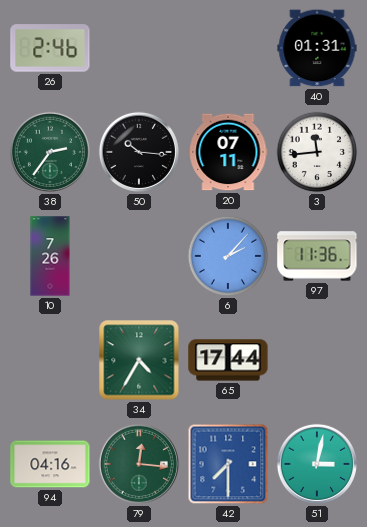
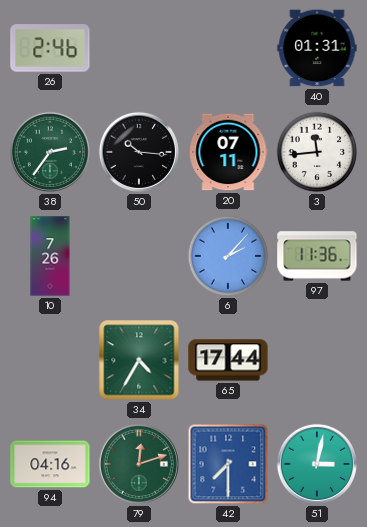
79: 12:16 -> 12:12 (139, 464)
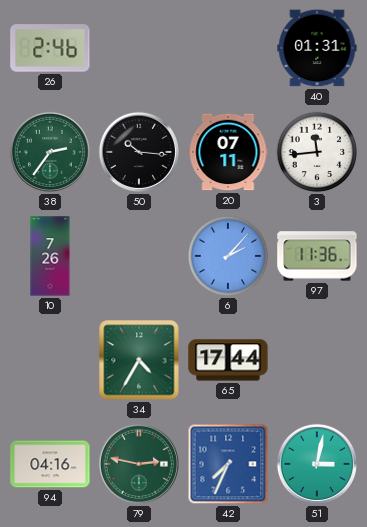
79: 12:12 -> 2:47 (139, 464)
42: 7:30 -> 7:34 (228, 464)
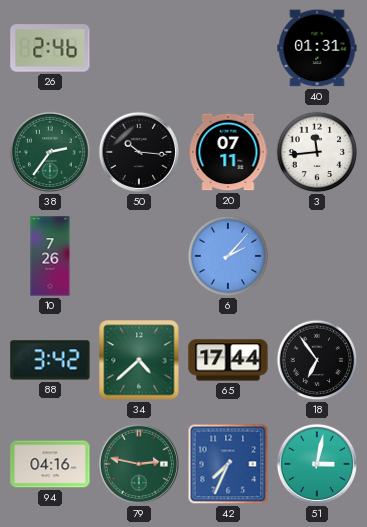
97: 11:36 -> none (317, 256)
88: none -> 3:42 (50, 360)
34: 4:35 -> 4:38 (139, 360)
18: none -> 6:54 (317, 360)
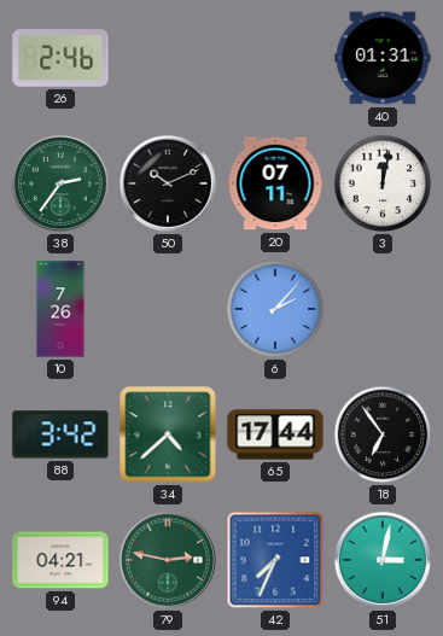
50: 10:16 -> 10:11 (168, 183)
3: 11:44 -> 12:02 (383, 183)
94: 04:16 -> 04:21 (60, 560)
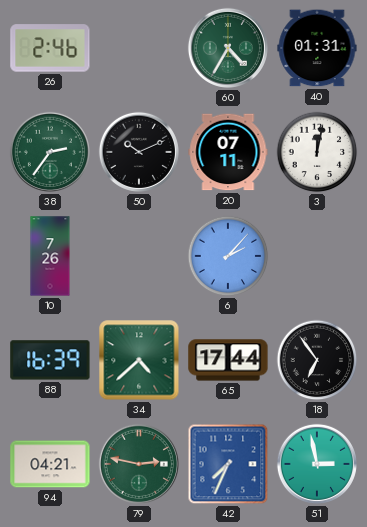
60: none -> 4:35 (228, 48)
88: 3:42 -> 16:39 (50, 360)
51: 3:02 -> 2:58 (317, 464)
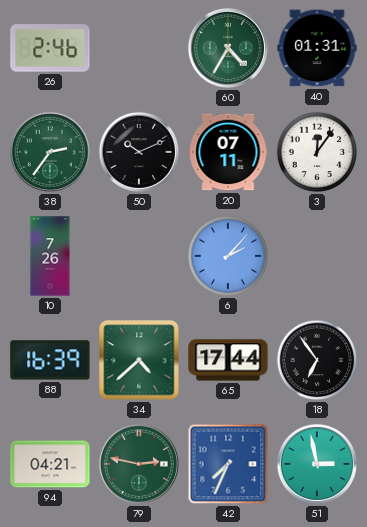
3: 12:02 -> 12:06 (317, 152)
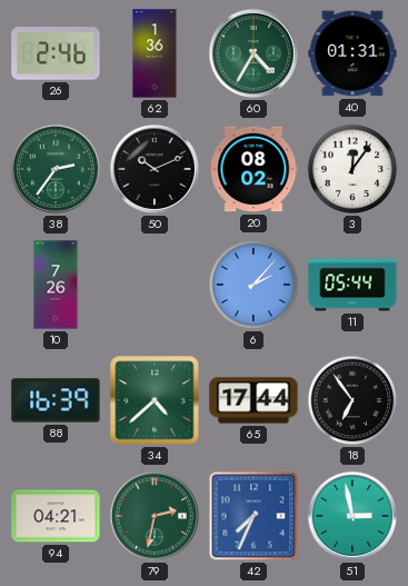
62: none -> 1:36 (155, 53)
20: 07:11 -> 08:02 (253, 169)
11: none -> 05:44 (352, 285)
79: 2:47 -> 2:32 (155, 516)
